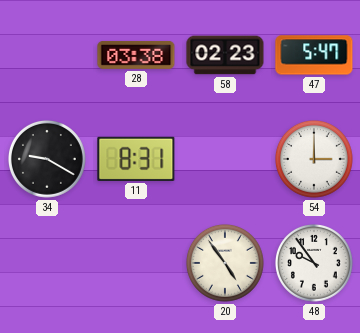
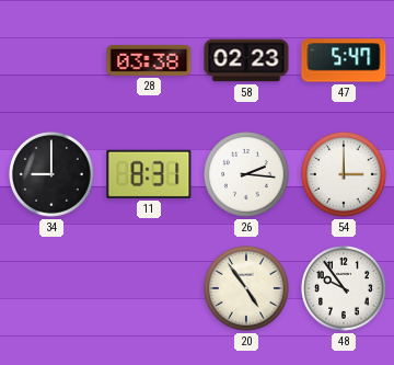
34: 9:20 -> 9:00 (53, 175)
26: none -> 2:16 (247, 175)
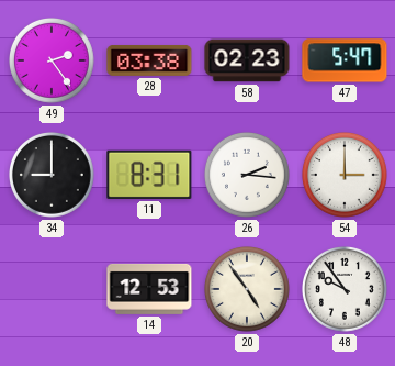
49: none -> 2:24 (53, 62)
14: none -> 12:53 (149, 289)
